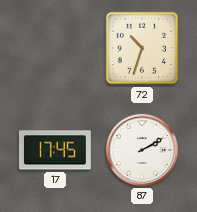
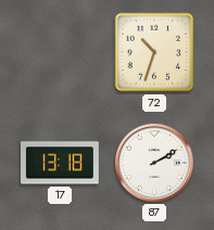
17: 17:45 -> 13:18 (60, 163)
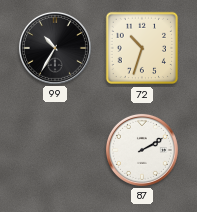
99: none -> 10:35 (55, 48)
17: 13:18 -> none (60, 163)
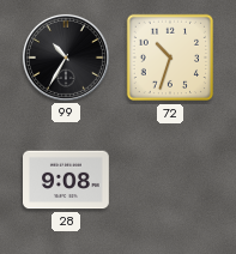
28: none -> 9:08 (67, 180)
87: 2:10 -> none (142, 150)
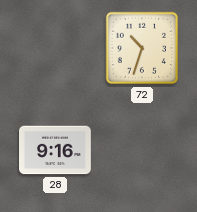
99: 10:35 -> none (66, 58)
28: 9:08 -> 9:16 (56, 150)
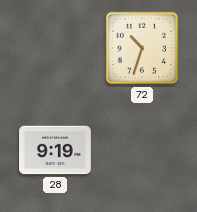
28: 9:16 -> 9:19 (56, 150)
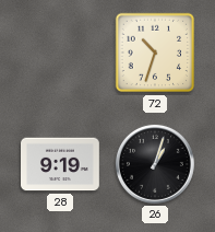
26: none -> 1:03 (155, 164)
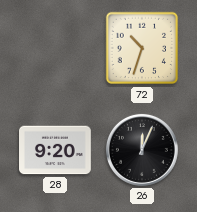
28: 9:19 -> 9:20 (56, 150)
26: 1:03 -> 12:04 (142, 150)
